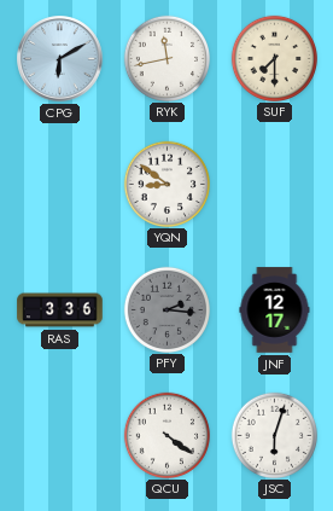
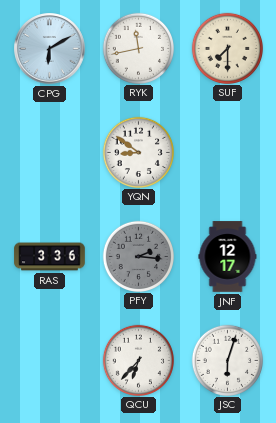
QCU: 4:21 -> 6:37 (138, 360)
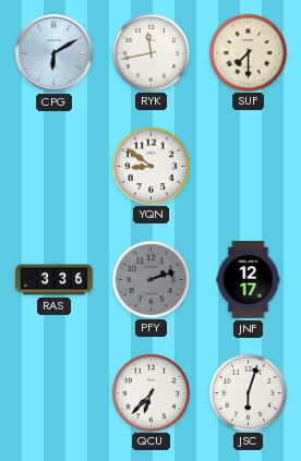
PFY: 2:16 -> 2:12 (150, 279)
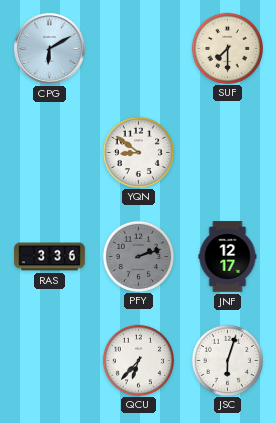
RYK: 11:43 -> none (150, 52)
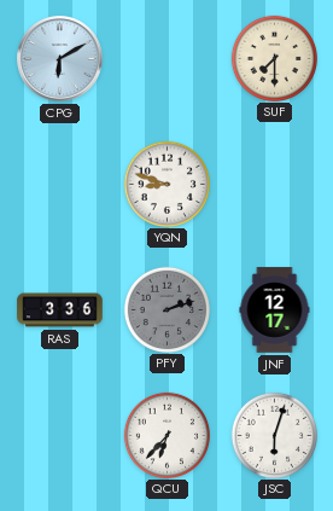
YQN: 8:51 -> 8:48 (166, 184)
